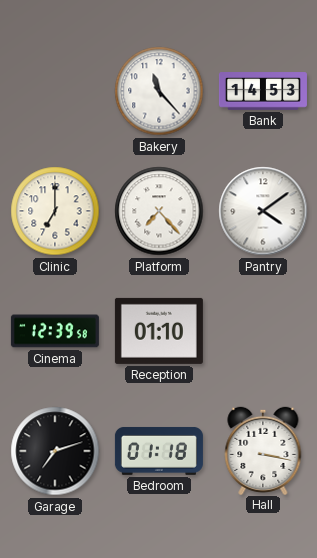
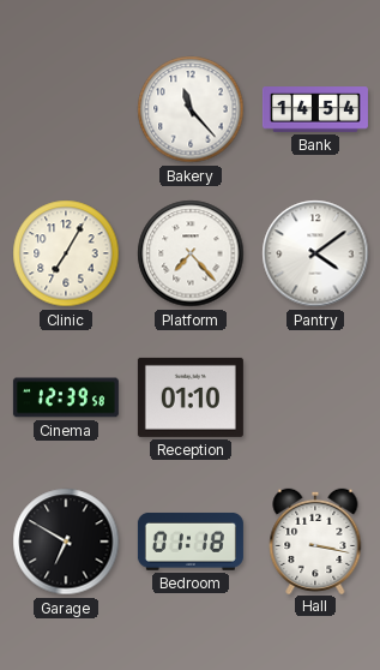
Bank: 14:53 -> 14:54 (315, 109)
Clinic: 7:00 -> 7:05 (66, 253)
Garage: 7:12 -> 6:50 (66, 542)
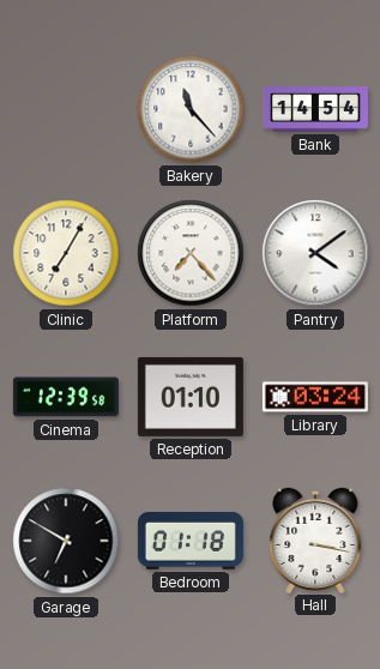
Library: none -> 03:24 (315, 397)
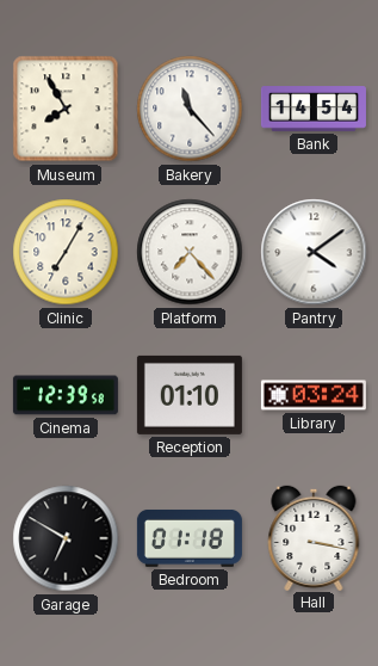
Museum: none -> 7:55 (66, 109)
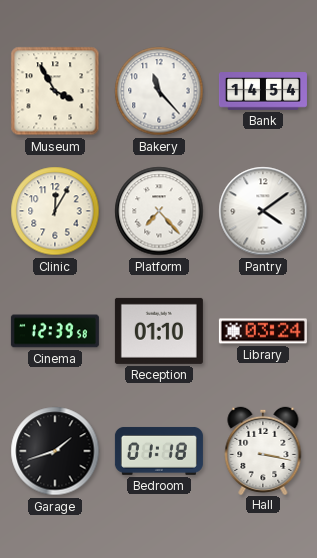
Museum: 7:55 -> 3:55 (55, 91)
Clinic: 7:05 -> 12:05 (55, 211)
Garage: 6:50 -> 1:42 (55, 451)
